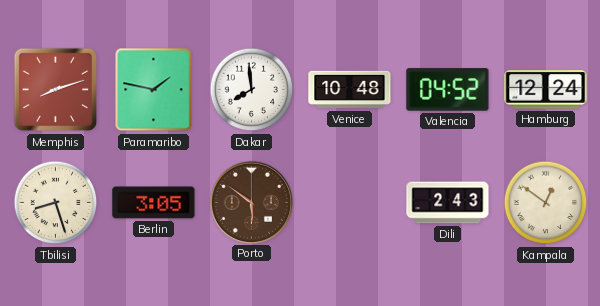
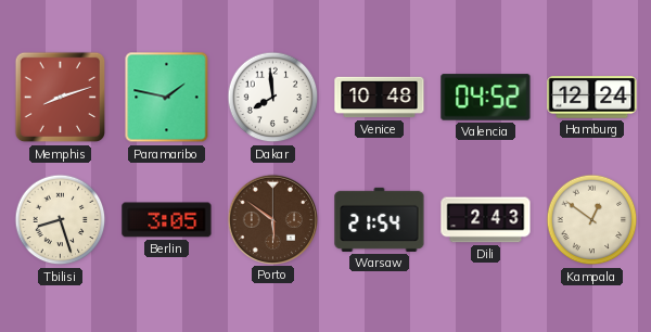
Warsaw: none -> 21:54 (380, 219)
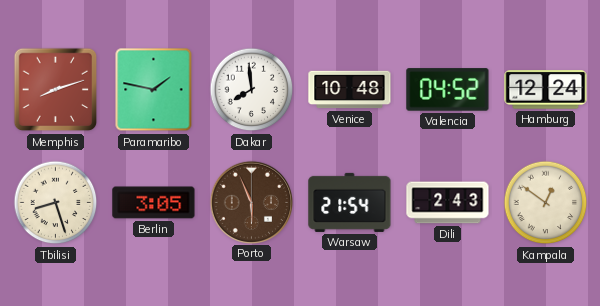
Porto: 5:51 -> 5:56 (251, 202)
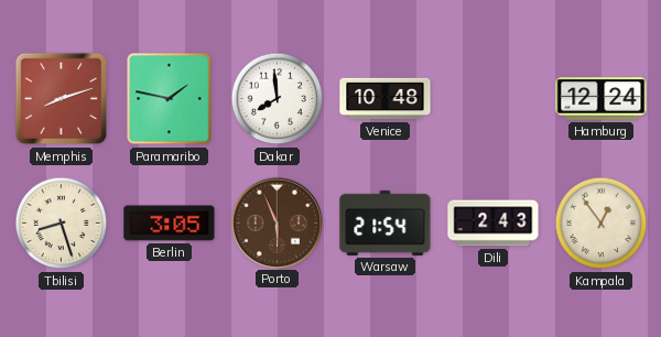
Valencia: 04:52 -> none (448, 90)
Kampala: 12:51 -> 12:54 (602, 224)
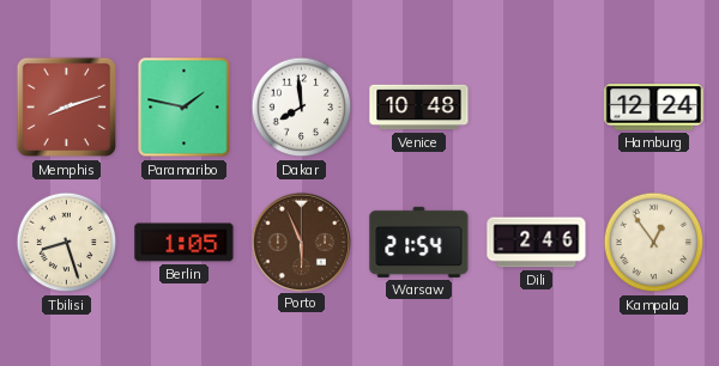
Berlin: 3:05 -> 1:05 (185, 243)
Dili: 2:43 -> 2:46 (537, 243)
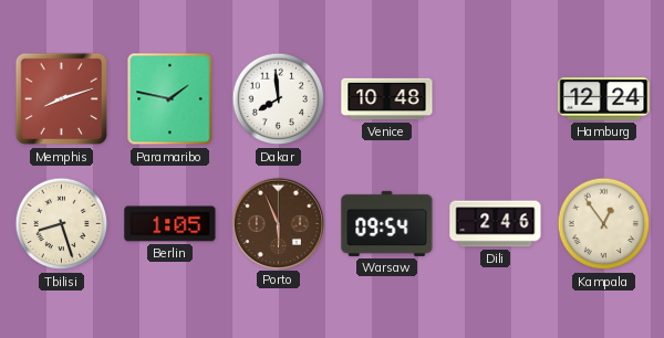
Warsaw: 21:54 -> 09:54 (387, 223)
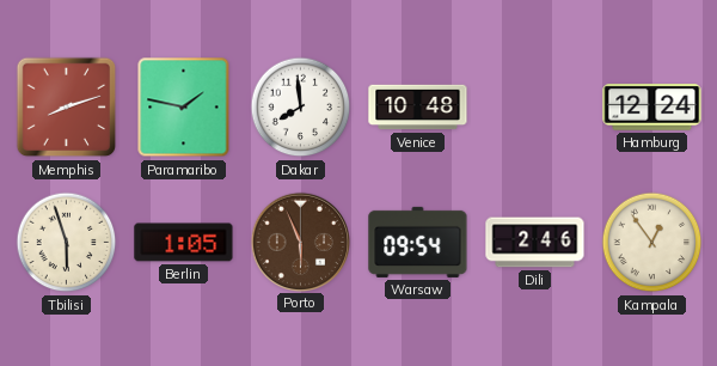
Tbilisi: 8:27 -> 5:57 (67, 243)
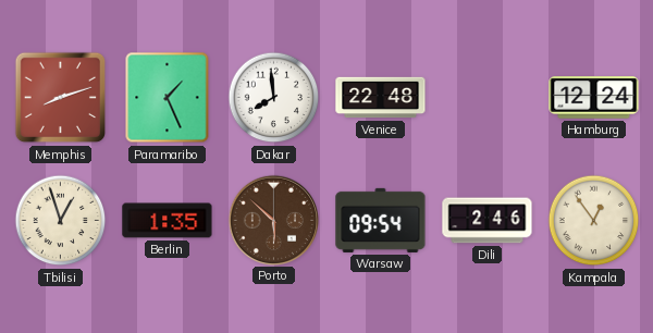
Paramaribo: 1:47 -> 1:26 (168, 98)
Venice: 10:48 -> 22:48 (381, 98)
Tbilisi: 5:57 -> 12:57 (61, 221)
Berlin: 1:05 -> 1:35 (168, 221)
Porto: 5:56 -> 5:52 (273, 220)
